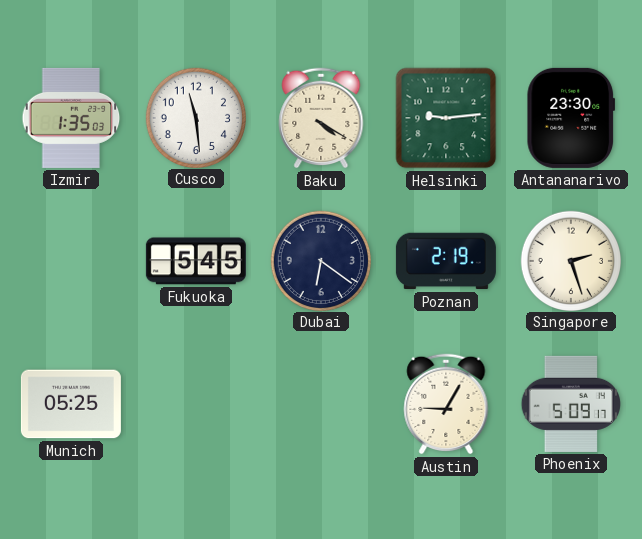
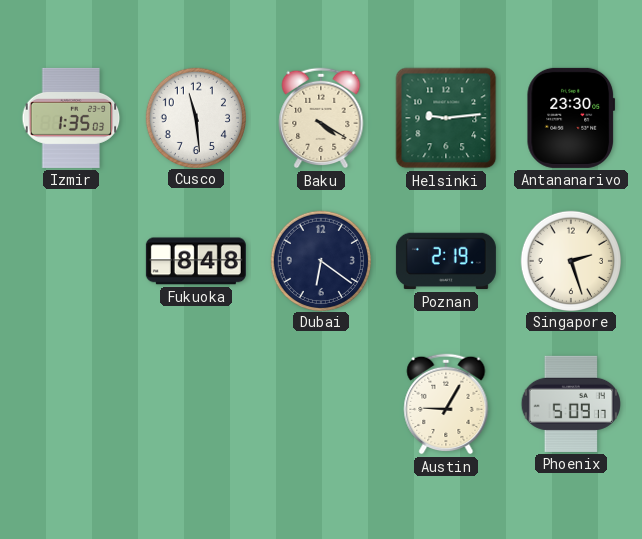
Fukuoka: 5:45 -> 8:48 (196, 261)
Munich: 05:25 -> none (71, 404)
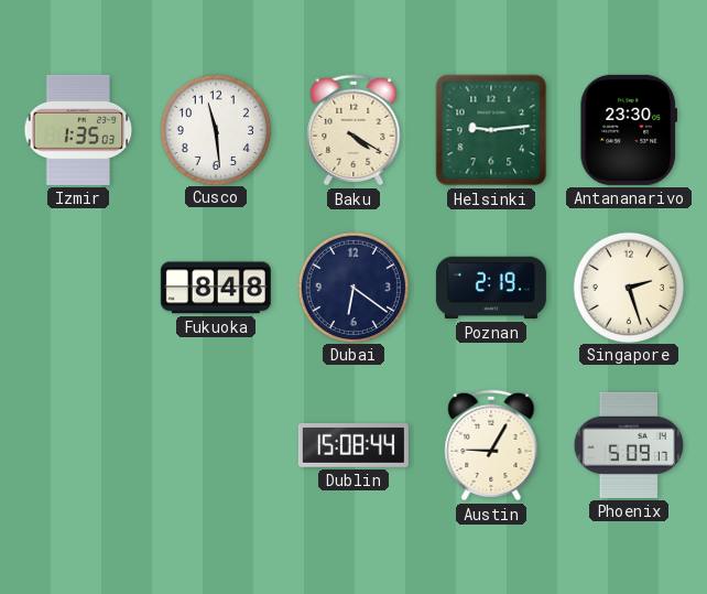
Dublin: none -> 15:08 (353, 446)
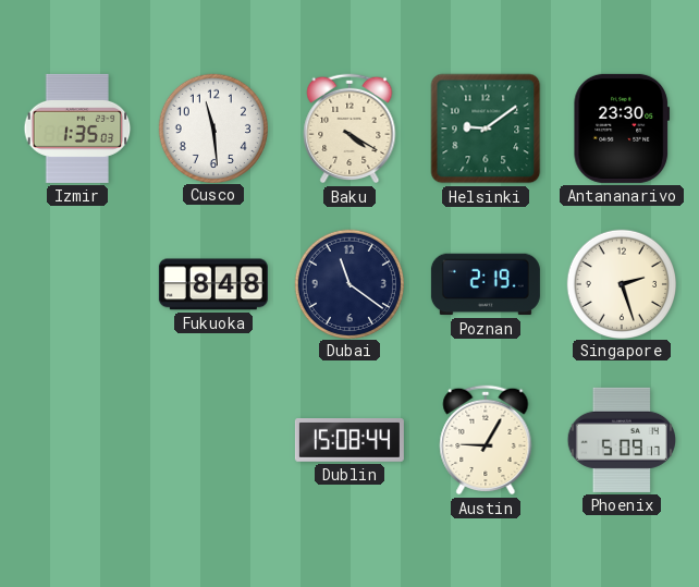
Helsinki: 9:14 -> 9:09 (486, 129)
Dubai: 6:21 -> 11:21 (348, 283)
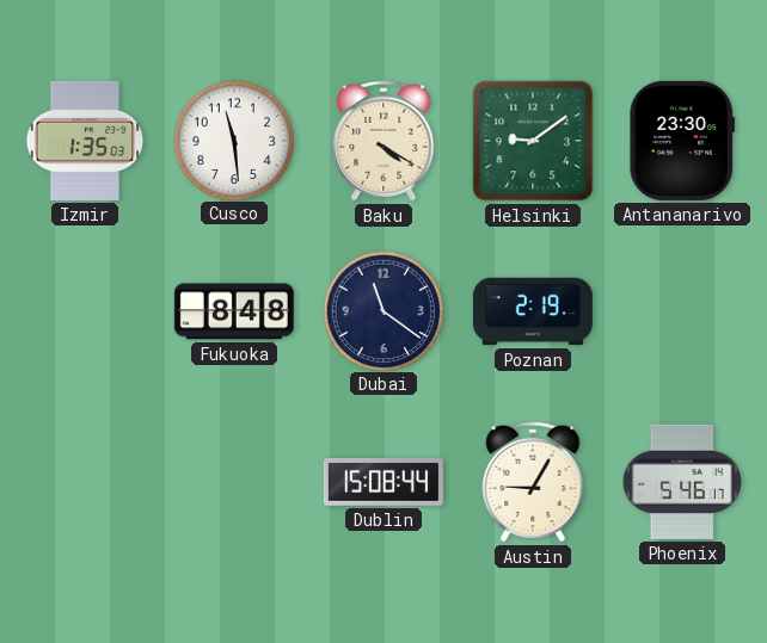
Singapore: 2:27 -> none (621, 283)
Phoenix: 5:09 -> 5:46 (682, 482)
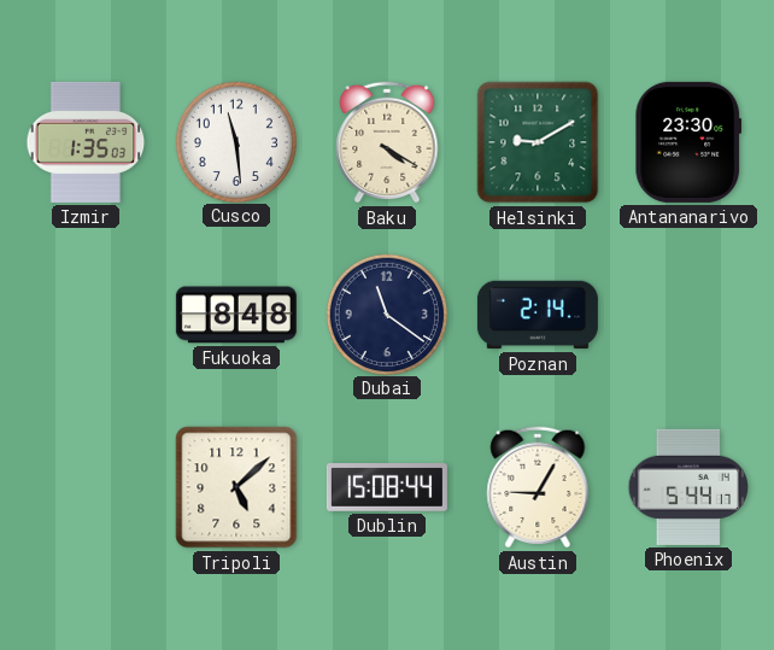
Helsinki: 9:09 -> 9:10 (538, 142)
Poznan: 2:19 -> 2:14 (538, 315)
Tripoli: none -> 5:08 (236, 487)
Phoenix: 5:46 -> 5:44 (688, 487)
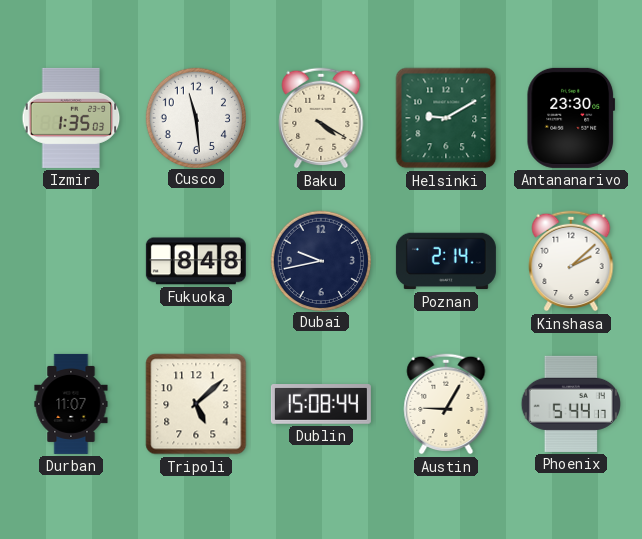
Dubai: 11:21 -> 9:43 (320, 260)
Kinshasa: none -> 2:08 (571, 261)
Durban: none -> 11:07 (71, 404)
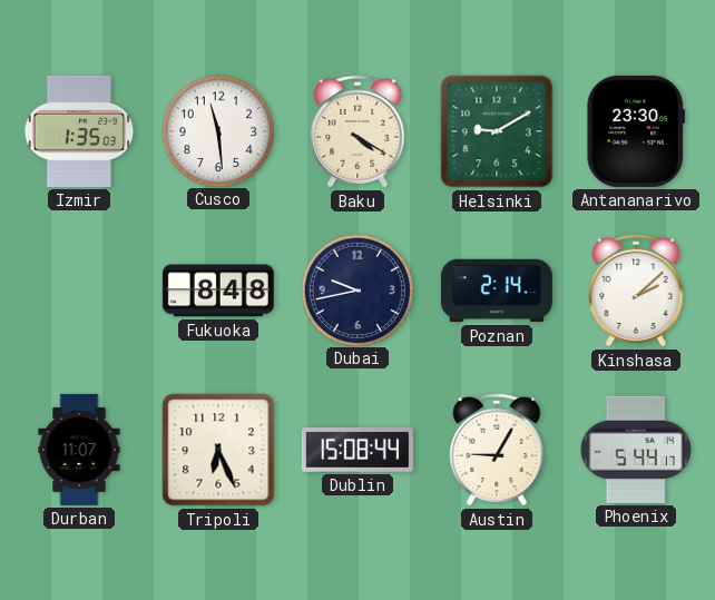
Tripoli: 5:08 -> 6:26 (218, 450)
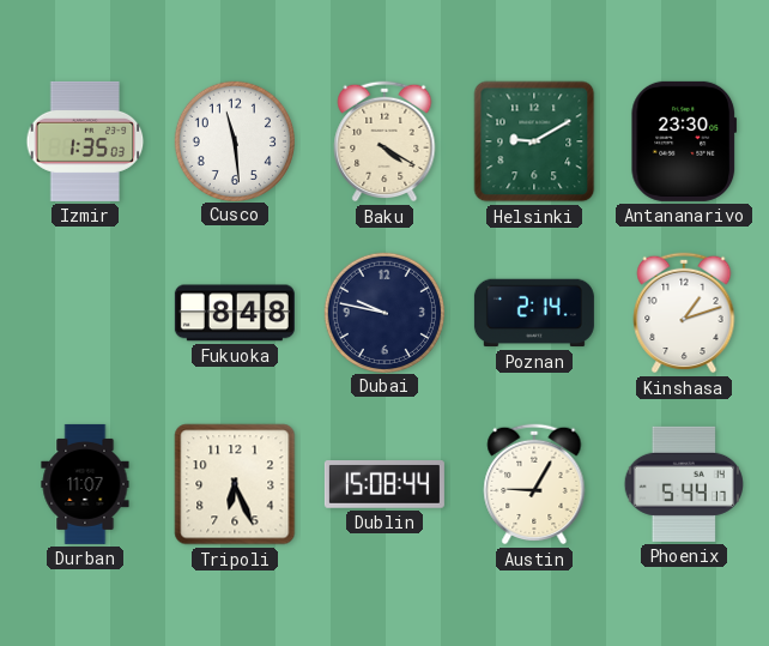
Dubai: 9:43 -> 9:47 (383, 312)
Kinshasa: 2:08 -> 1:12 (684, 313)
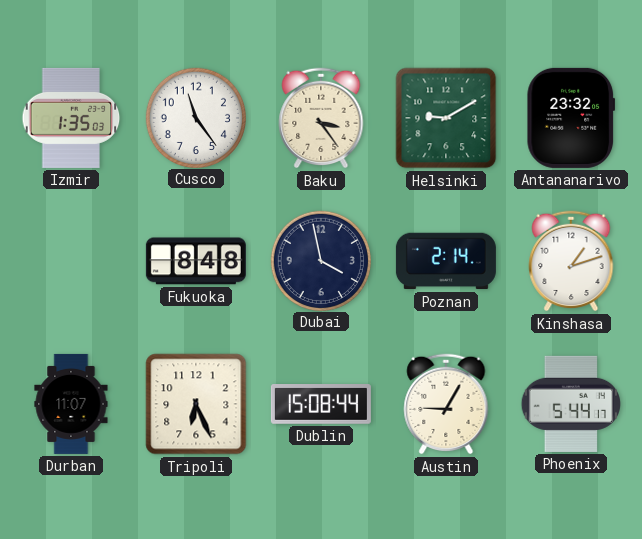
Cusco: 11:29 -> 11:24 (195, 117)
Baku: 4:20 -> 3:24 (321, 118)
Antananarivo: 23:30 -> 23:32 (571, 118)
Dubai: 9:47 -> 3:58 (320, 260)
